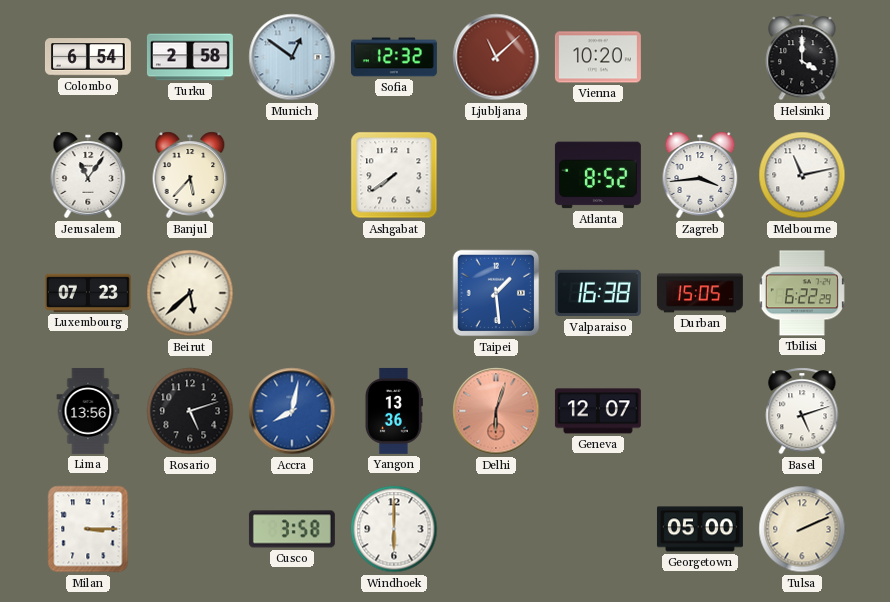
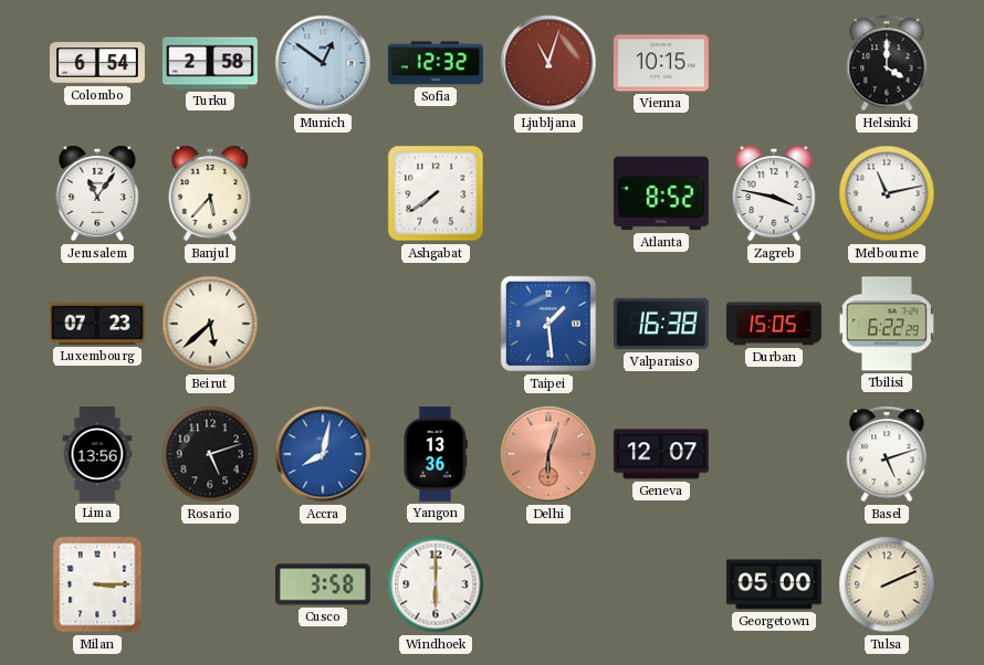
Ljubljana: 11:08 -> 11:03 (548, 63)
Vienna: 10:20 -> 10:15 (661, 63)
Zagreb: 3:44 -> 3:47 (774, 193)
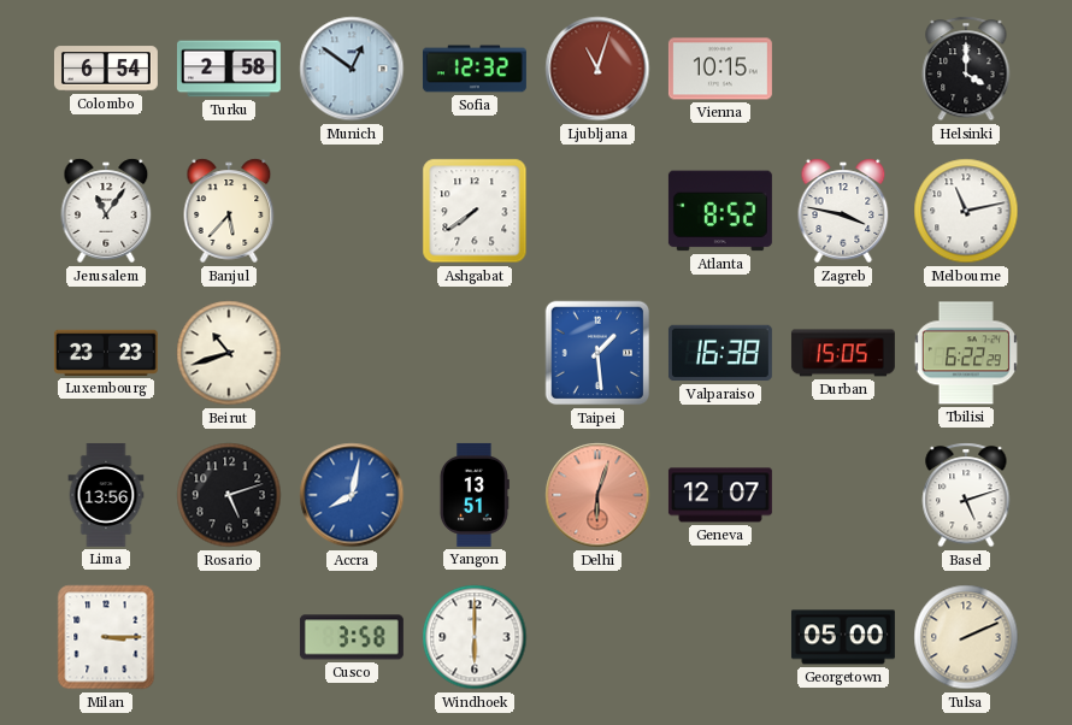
Luxembourg: 07:23 -> 23:23 (106, 353)
Beirut: 5:38 -> 10:42 (229, 353)
Yangon: 13:36 -> 13:51 (473, 495)
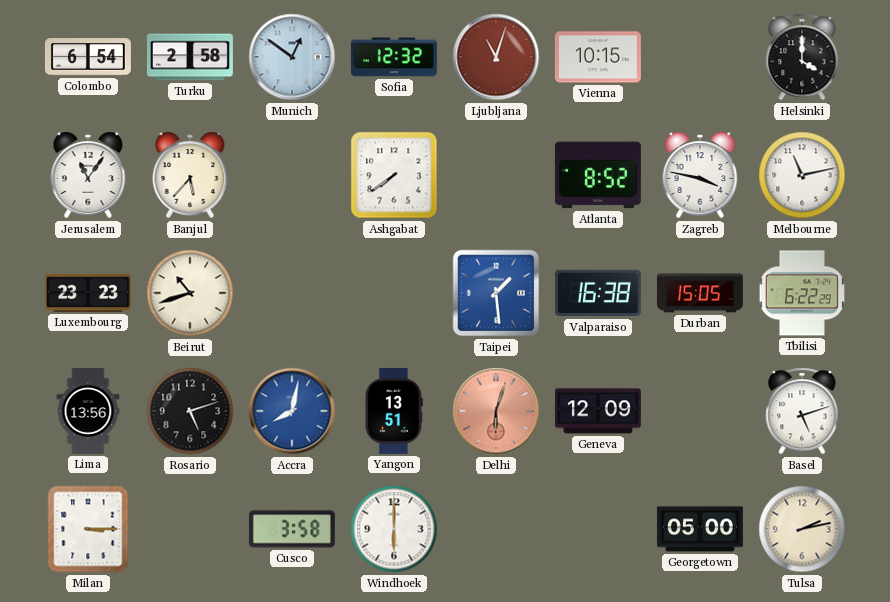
Geneva: 12:07 -> 12:09 (598, 411)
Tulsa: 2:11 -> 2:13 (802, 529)
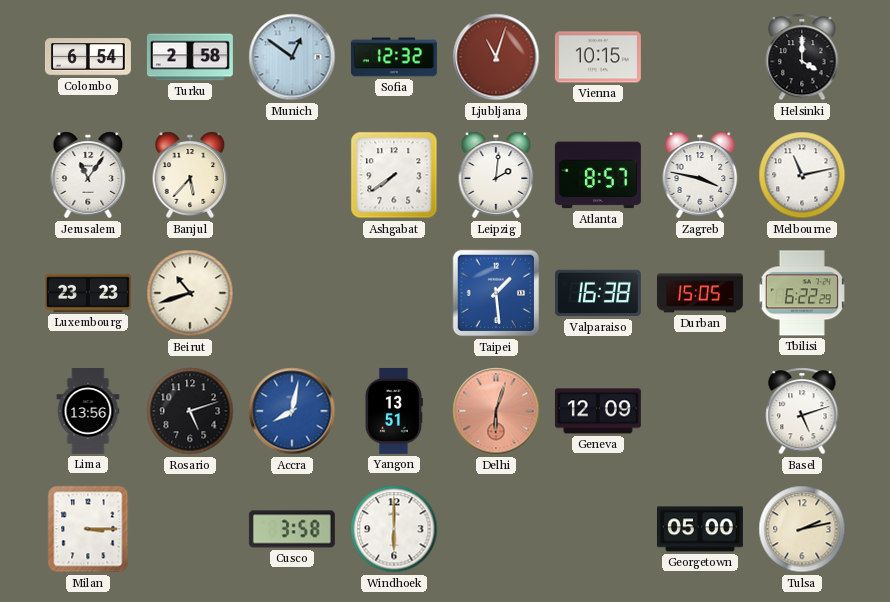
Leipzig: none -> 2:01 (496, 175)
Atlanta: 8:52 -> 8:57 (598, 175)
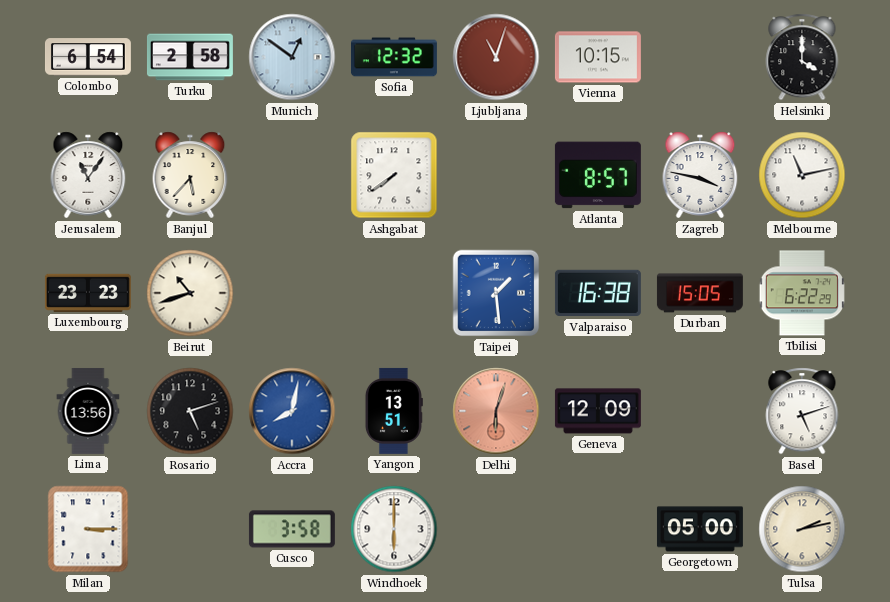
Leipzig: 2:01 -> none (496, 175)
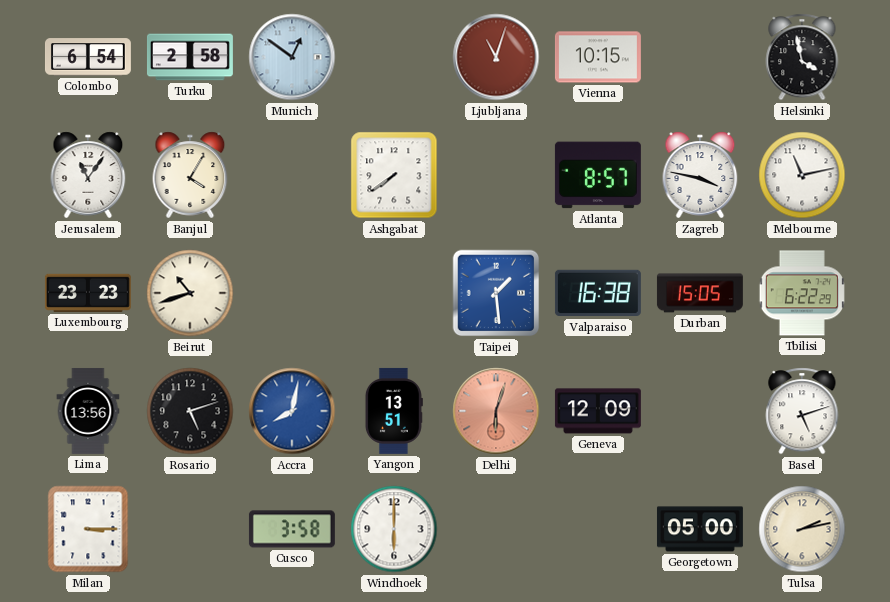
Sofia: 12:32 -> none (394, 57)
Helsinki: 4:00 -> 3:58 (802, 57)
Banjul: 5:37 -> 4:05 (190, 175)
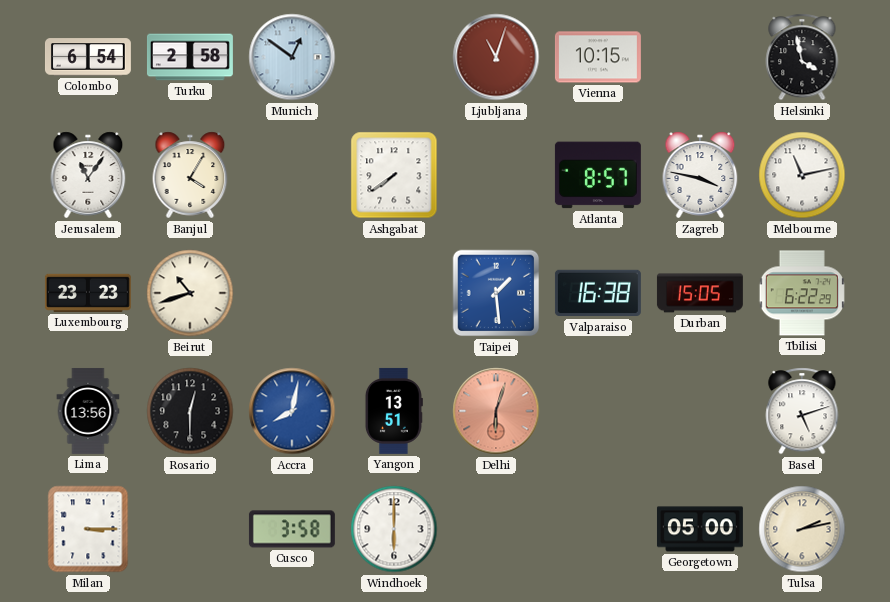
Rosario: 5:12 -> 12:30 (190, 411)
Geneva: 12:09 -> none (598, 411)
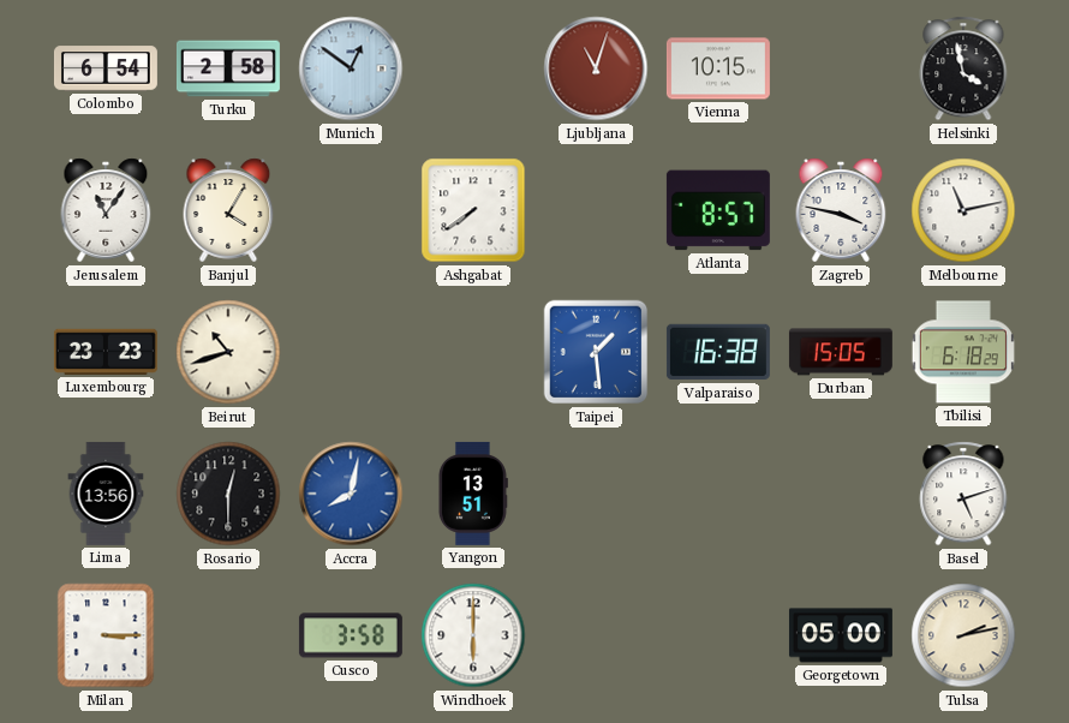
Tbilisi: 6:22 -> 6:18 (963, 352)
Delhi: 6:03 -> none (496, 411)
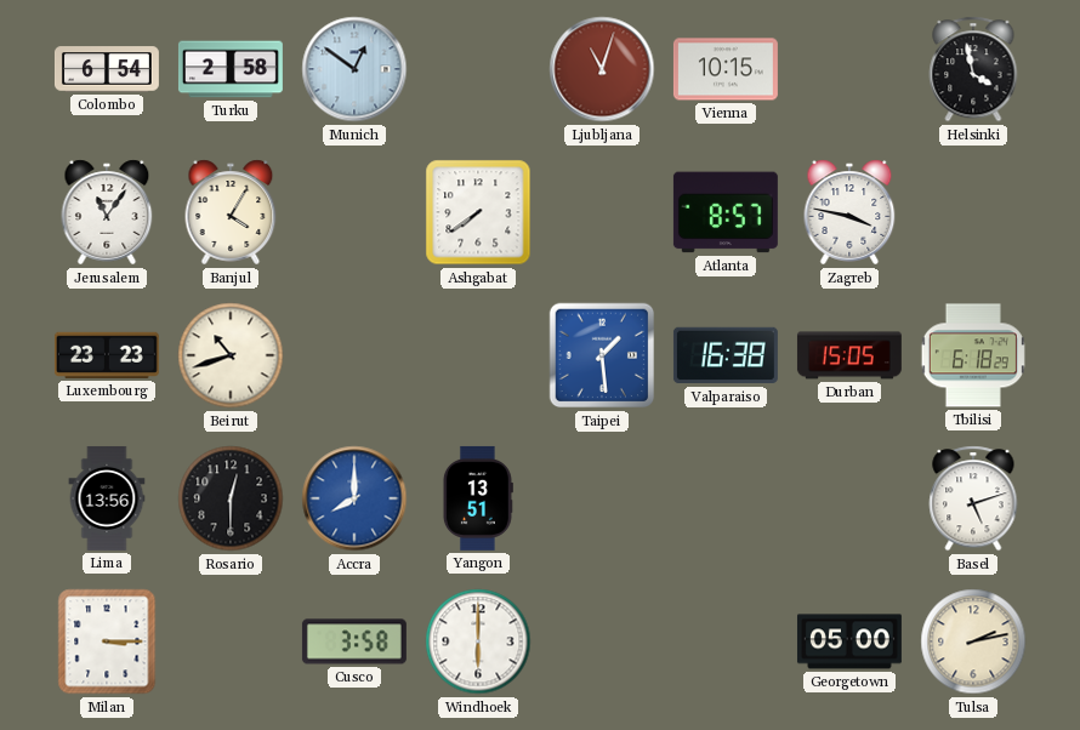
Melbourne: 11:13 -> none (963, 210)
Accra: 8:02 -> 8:00 (354, 498)
